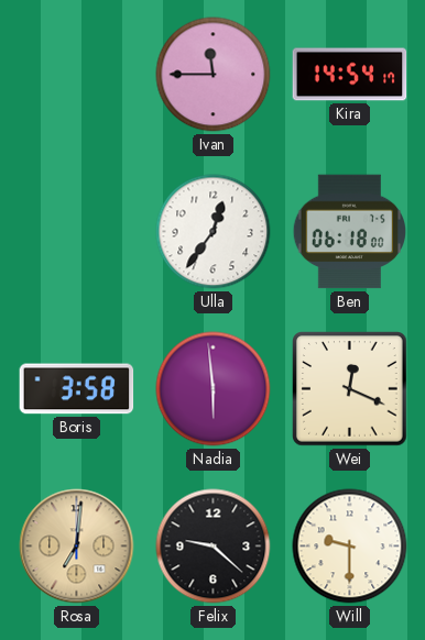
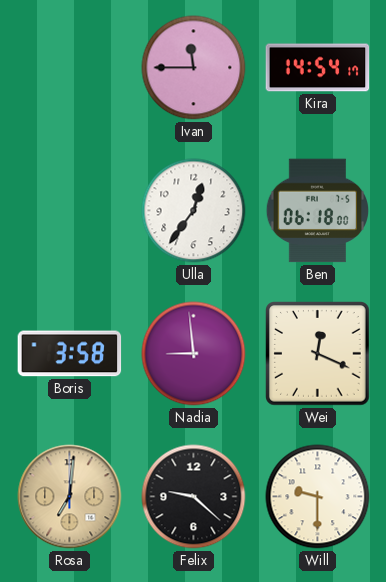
Nadia: 5:59 -> 8:59 (194, 354)
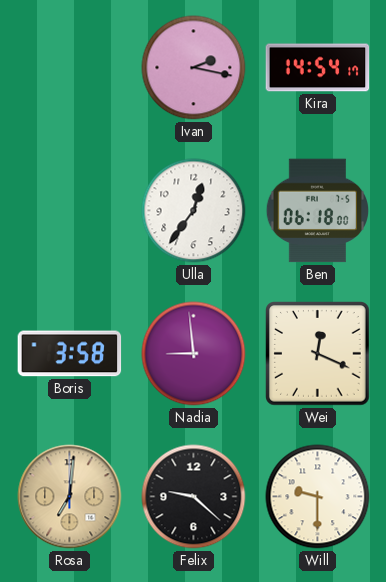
Ivan: 11:45 -> 2:17 (194, 68)
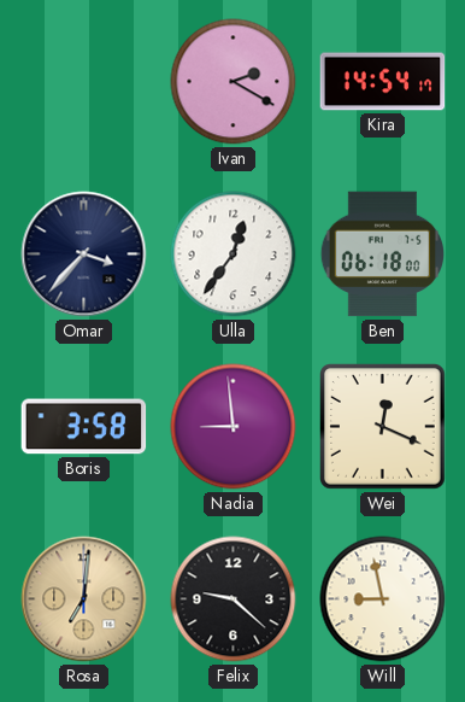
Ivan: 2:17 -> 2:20 (234, 82)
Omar: none -> 3:37 (84, 255)
Will: 9:30 -> 8:58 (383, 599)
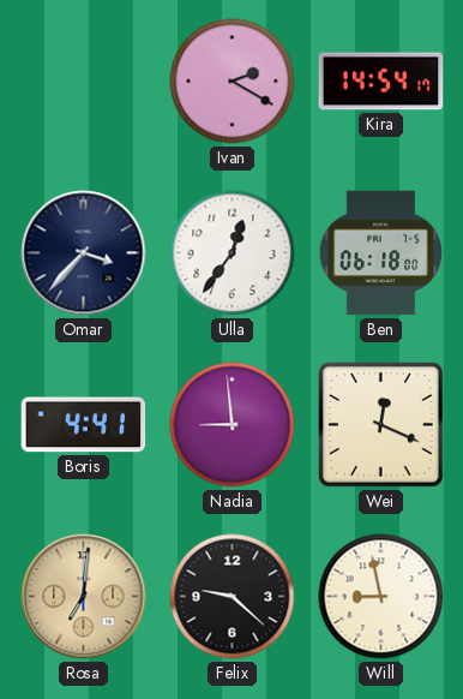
Boris: 3:58 -> 4:41 (84, 425)
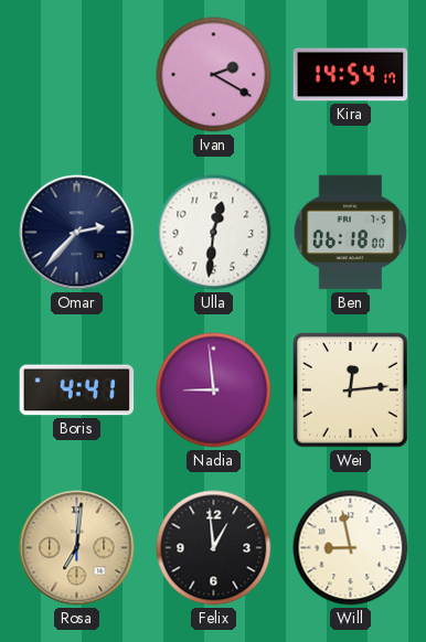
Omar: 3:37 -> 2:37 (77, 233)
Ulla: 12:36 -> 12:31 (214, 233)
Wei: 12:19 -> 12:14 (351, 390)
Felix: 9:22 -> 12:59 (214, 548)
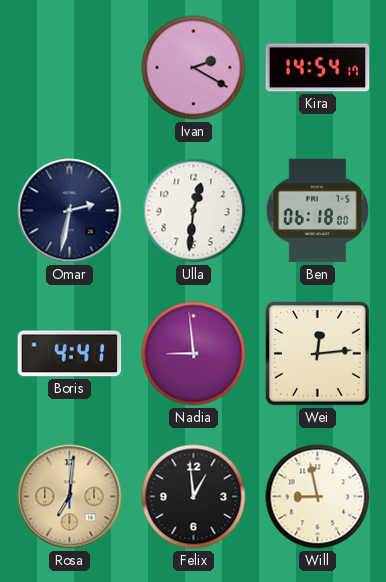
Omar: 2:37 -> 2:32 (70, 211)
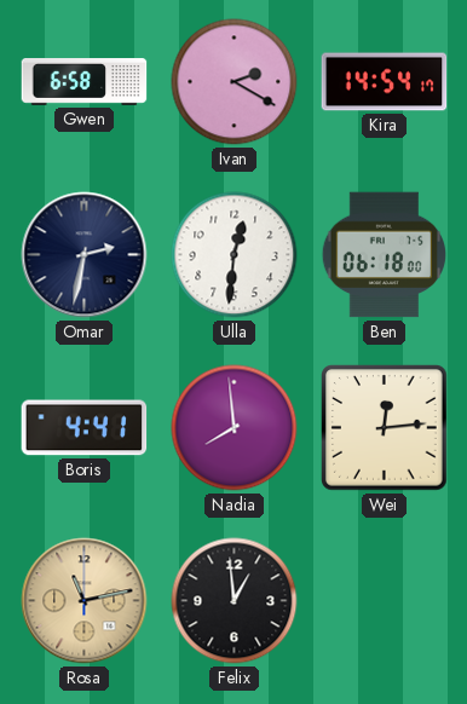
Gwen: none -> 6:58 (85, 82)
Nadia: 8:59 -> 7:59 (235, 428)
Rosa: 7:01 -> 11:13 (85, 601)
Will: 8:58 -> none (318, 497)
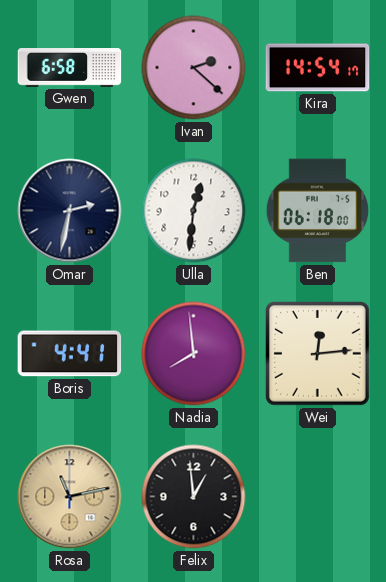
Ivan: 2:20 -> 2:22 (194, 68)
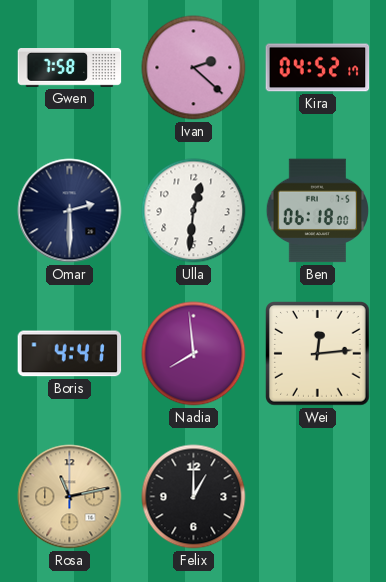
Gwen: 6:58 -> 7:58 (70, 68)
Kira: 14:54 -> 04:52 (318, 68)
Omar: 2:32 -> 2:30 (70, 211)
Felix: 12:59 -> 1:00 (194, 497)
